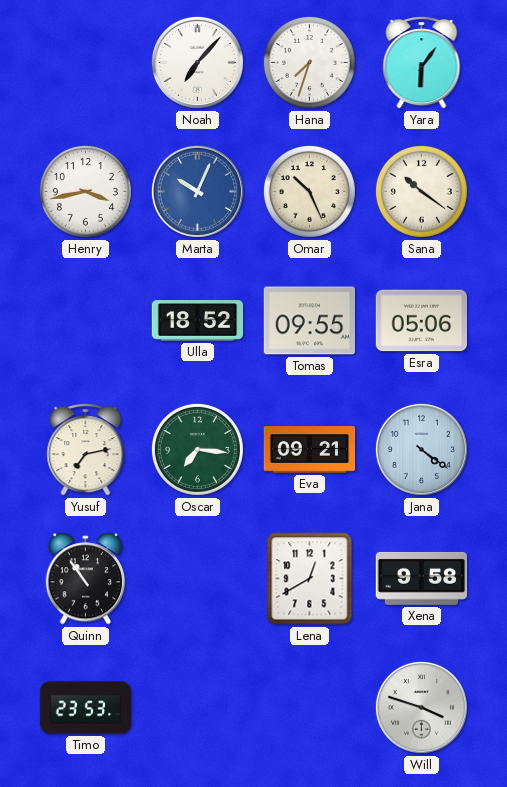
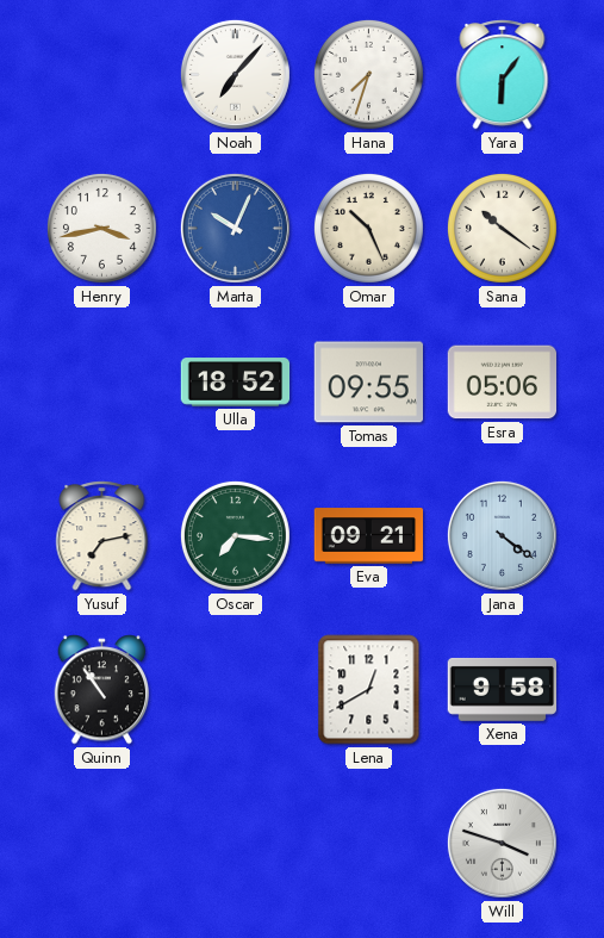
Timo: 23:53 -> none (86, 708)
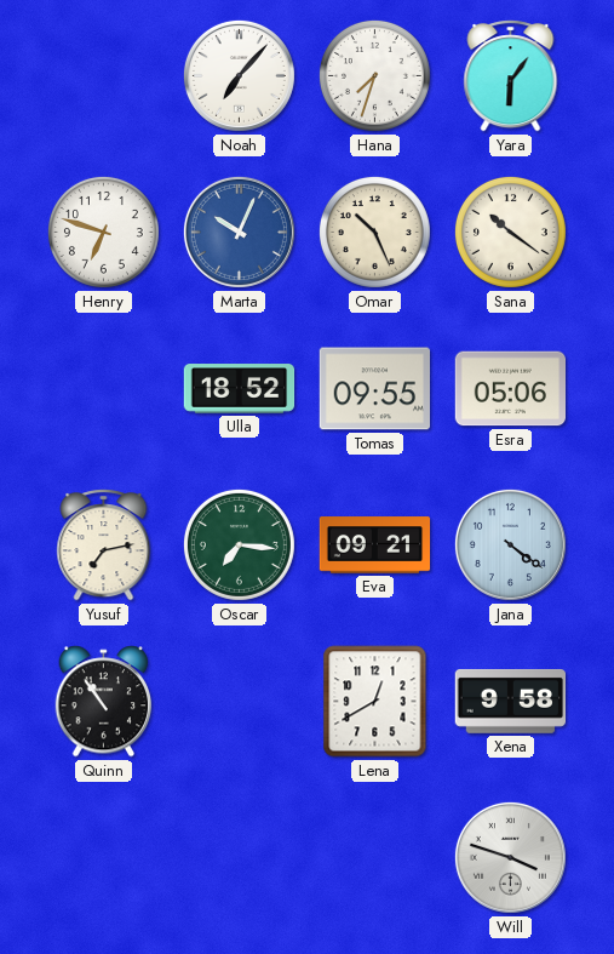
Henry: 3:43 -> 6:48 (103, 232)
